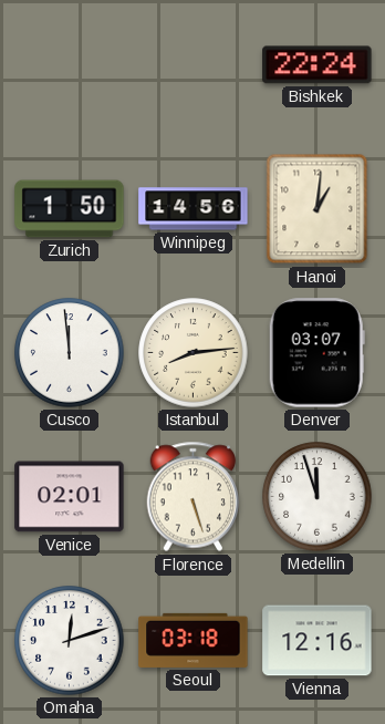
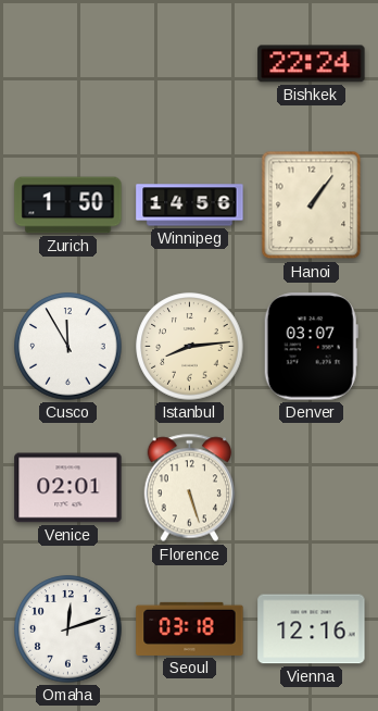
Hanoi: 1:01 -> 1:06 (312, 205)
Cusco: 11:59 -> 11:55 (68, 347)
Medellin: 11:57 -> none (318, 497)
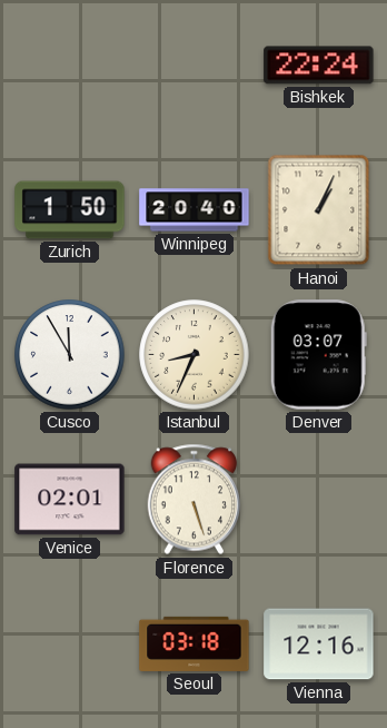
Winnipeg: 14:56 -> 20:40 (195, 210)
Hanoi: 1:06 -> 1:04 (319, 210)
Istanbul: 8:14 -> 8:34 (195, 355)
Omaha: 12:12 -> none (68, 629)
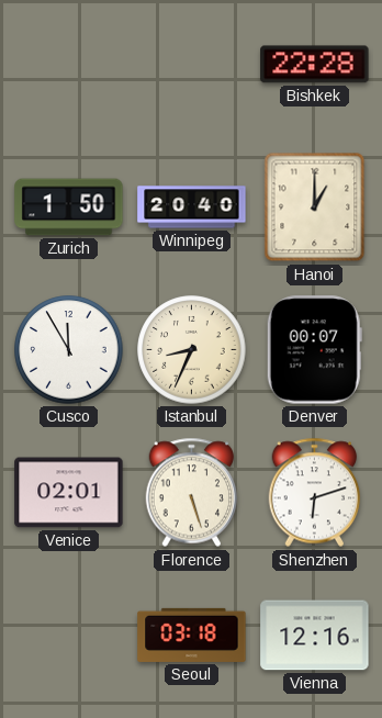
Bishkek: 22:24 -> 22:28 (315, 65)
Hanoi: 1:04 -> 1:00 (315, 207)
Denver: 03:07 -> 00:07 (314, 350)
Shenzhen: none -> 6:12 (315, 493)
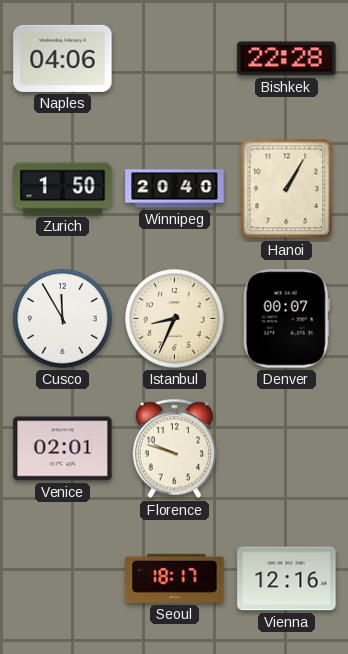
Naples: none -> 04:06 (63, 58)
Hanoi: 1:00 -> 1:05 (287, 189)
Florence: 5:27 -> 9:48 (175, 449)
Shenzhen: 6:12 -> none (315, 493)
Seoul: 03:18 -> 18:17 (175, 578)
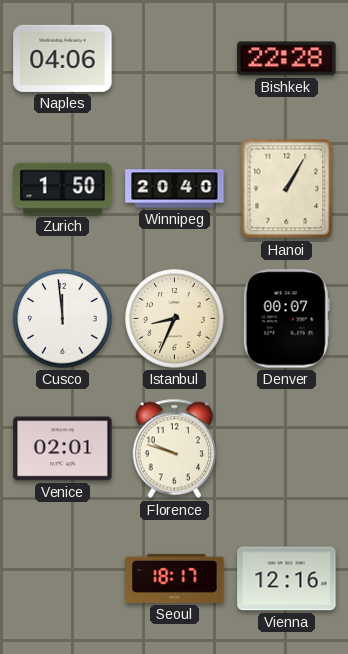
Cusco: 11:55 -> 11:59 (63, 319)
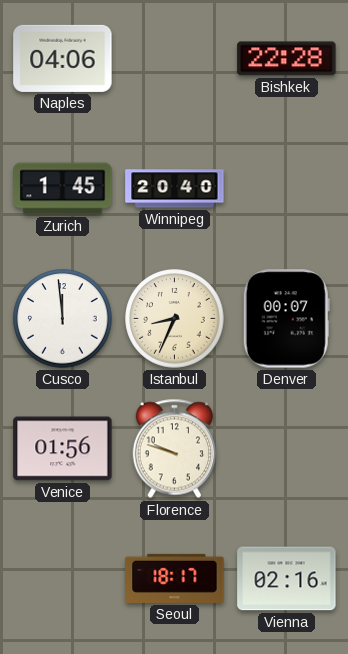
Zurich: 1:50 -> 1:45 (63, 189)
Hanoi: 1:05 -> none (287, 189)
Venice: 02:01 -> 01:56 (63, 449)
Vienna: 12:16 -> 02:16 (287, 579)
